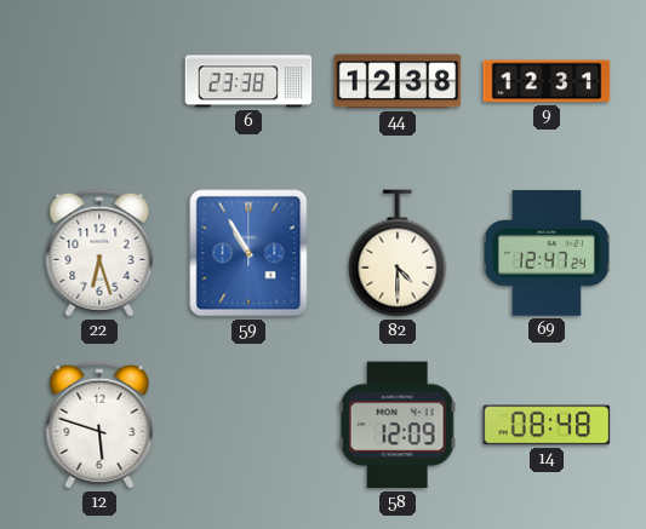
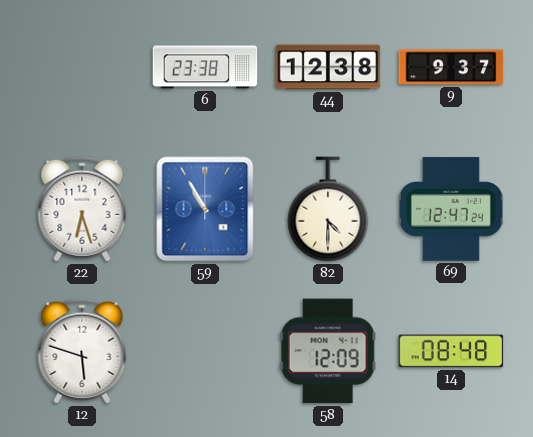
9: 12:31 -> 9:37 (451, 67)
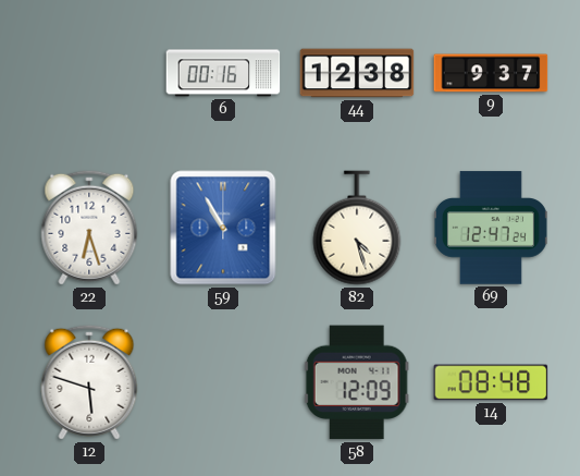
6: 23:38 -> 00:16 (223, 73)
82: 4:30 -> 4:27 (357, 228)
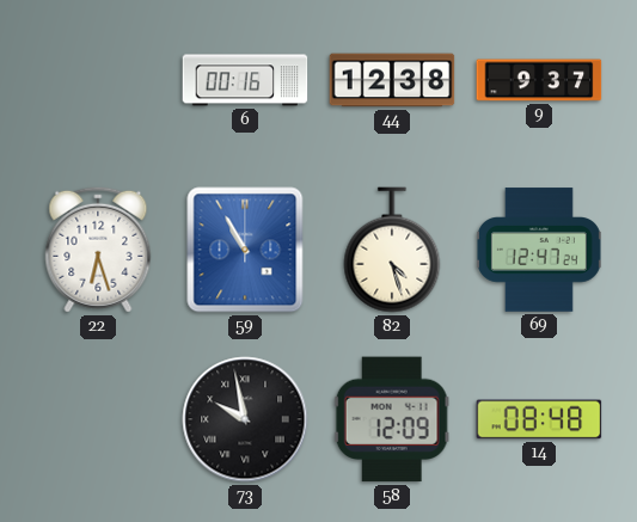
12: 5:48 -> none (89, 382)
73: none -> 9:58 (245, 419)
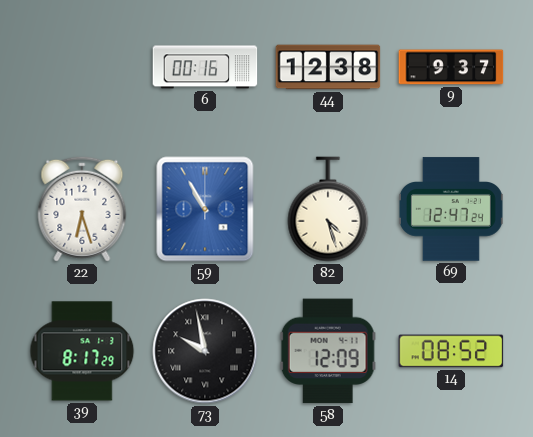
39: none -> 8:17 (82, 351)
14: 08:48 -> 08:52 (451, 351)
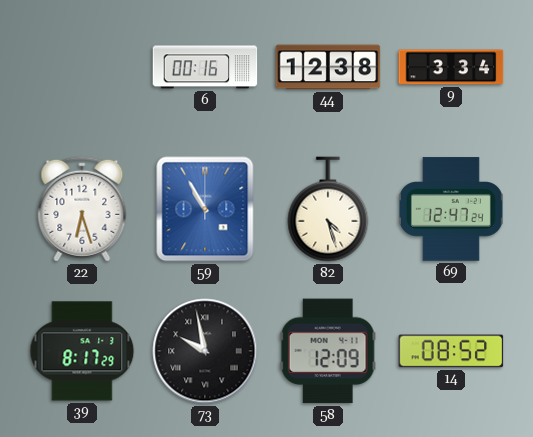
9: 9:37 -> 3:34 (451, 67)
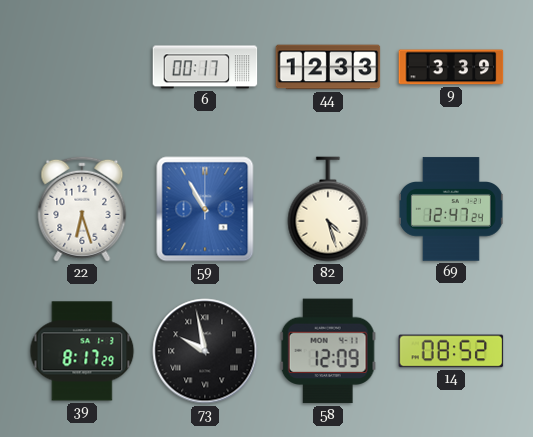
6: 00:16 -> 00:17 (205, 67)
44: 12:38 -> 12:33 (328, 67)
9: 3:34 -> 3:39 (451, 67)
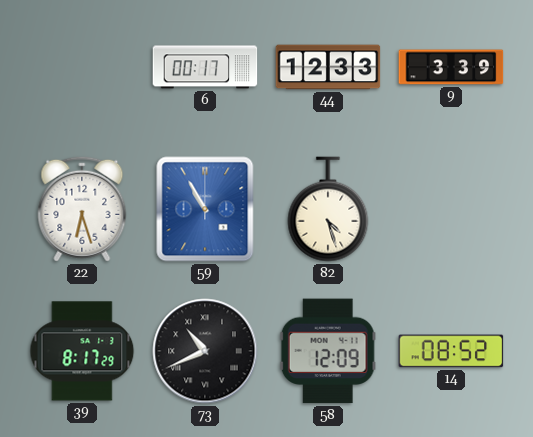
69: 12:47 -> none (451, 209)
73: 9:58 -> 10:41 (205, 351)
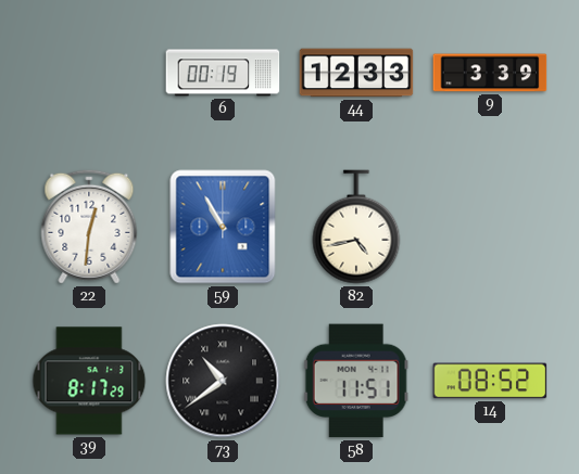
6: 00:17 -> 00:19 (223, 73)
22: 6:27 -> 12:31 (89, 227)
82: 4:27 -> 4:43 (356, 227)
73: 10:41 -> 10:39 (223, 381)
58: 12:09 -> 11:51 (356, 381)
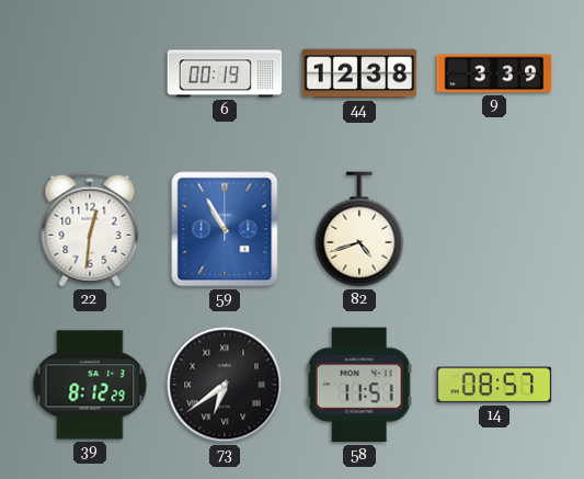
44: 12:33 -> 12:38 (359, 73)
82: 4:43 -> 4:42 (359, 229)
39: 8:17 -> 8:12 (90, 385)
73: 10:39 -> 6:39 (225, 385)
14: 08:52 -> 08:57 (494, 385)
